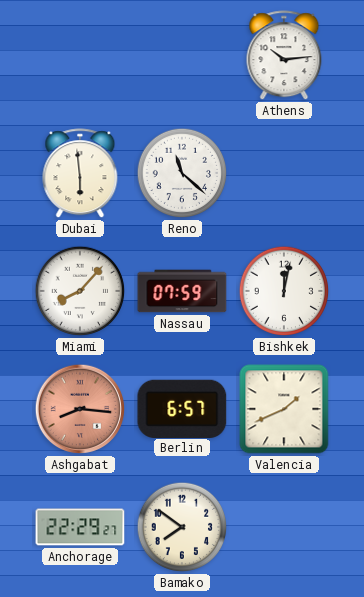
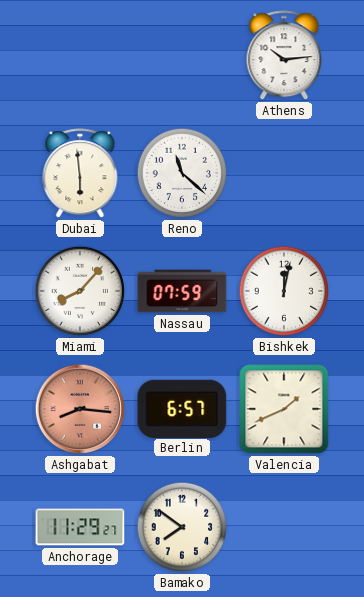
Anchorage: 22:29 -> 11:29 (80, 527)
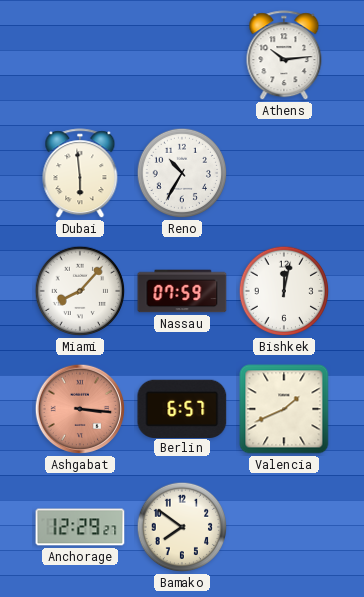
Reno: 11:22 -> 10:35 (182, 173)
Ashgabat: 8:16 -> 3:16 (80, 409)
Anchorage: 11:29 -> 12:29 (80, 527)
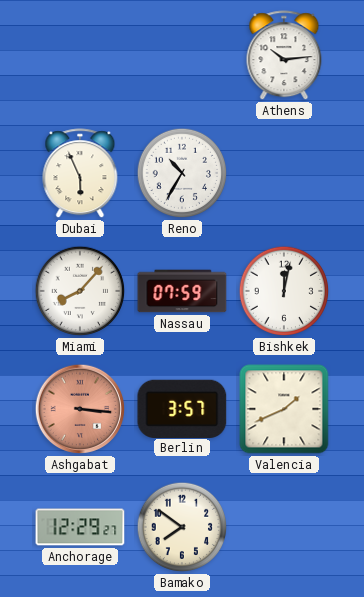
Dubai: 5:59 -> 5:56 (80, 174)
Berlin: 6:57 -> 3:57 (182, 408)
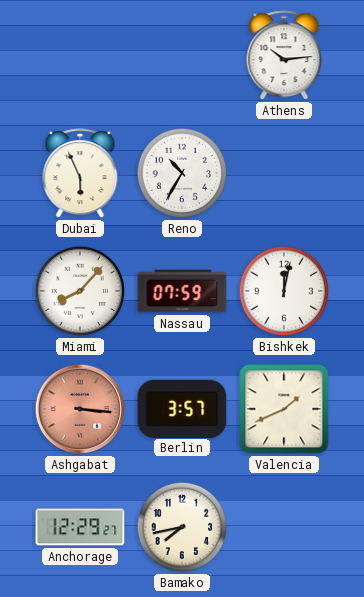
Bamako: 7:51 -> 7:43 (182, 527)
